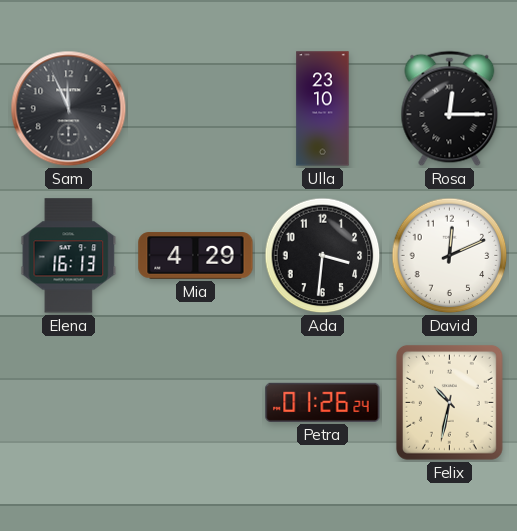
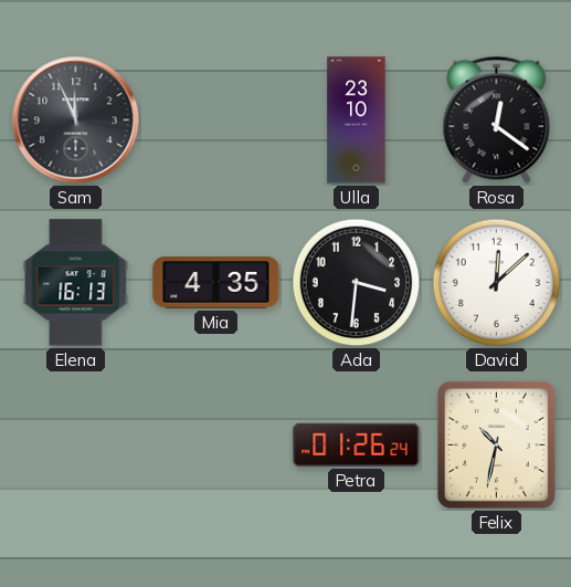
Rosa: 12:15 -> 12:21 (497, 120)
Mia: 4:29 -> 4:35 (216, 283)
David: 12:11 -> 12:08 (497, 283)
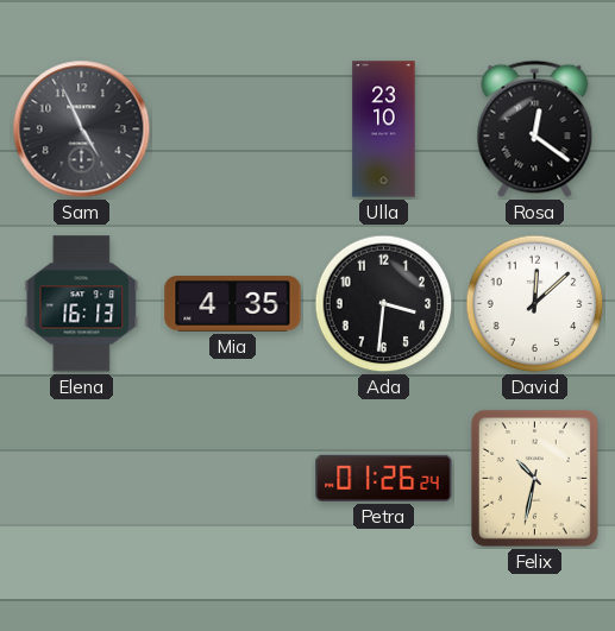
Sam: 11:56 -> 4:56 (82, 130)
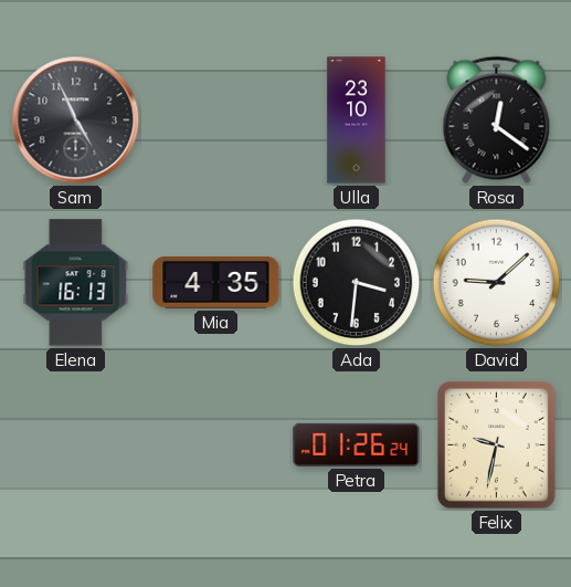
David: 12:08 -> 9:08 (497, 283)
Felix: 10:32 -> 9:32 (496, 444)
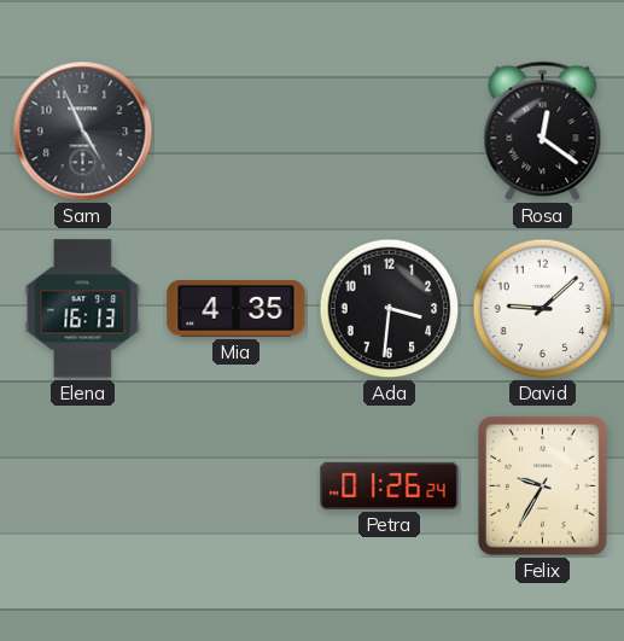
Ulla: 23:10 -> none (357, 120)
Felix: 9:32 -> 9:35 (542, 485)
